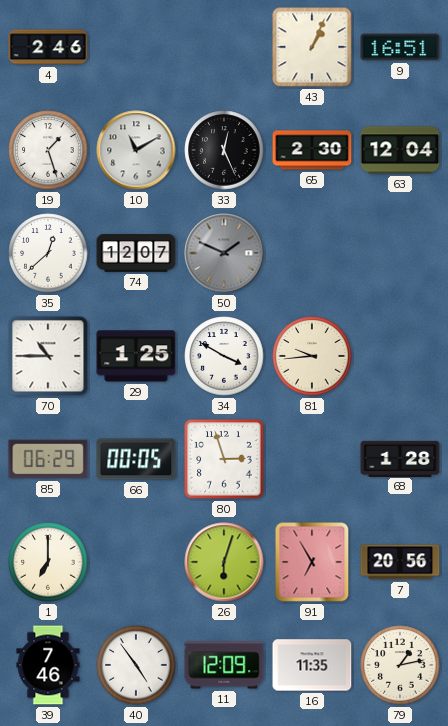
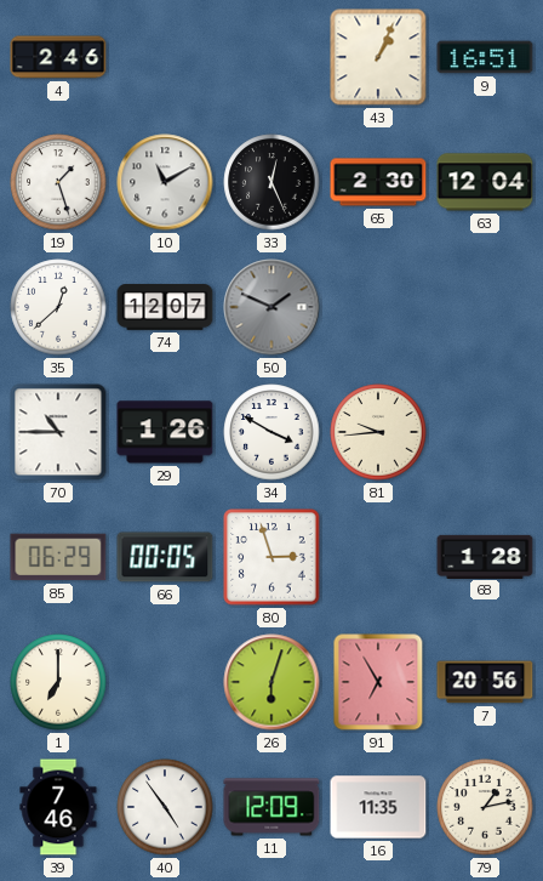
29: 1:25 -> 1:26 (165, 432)
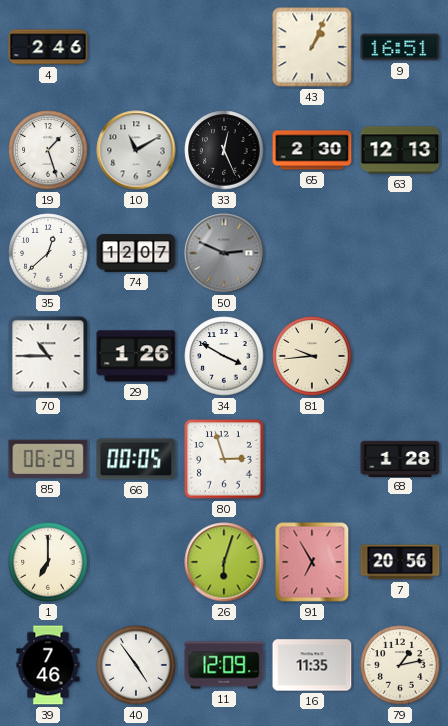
63: 12:04 -> 12:13 (400, 150)
50: 1:49 -> 2:49 (224, 253)
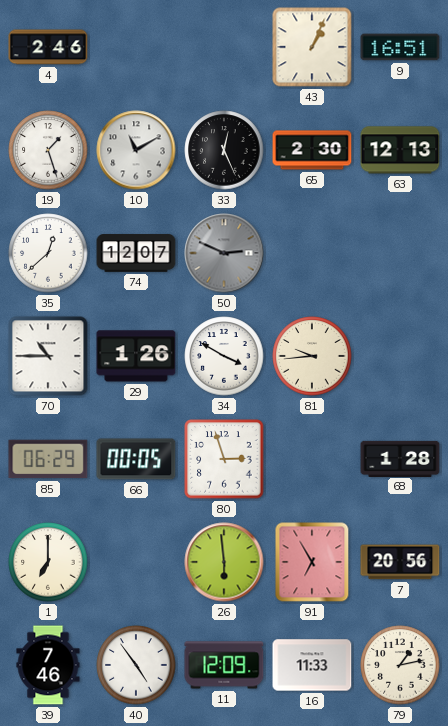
26: 6:03 -> 5:59 (224, 562)
16: 11:35 -> 11:33 (312, 665)
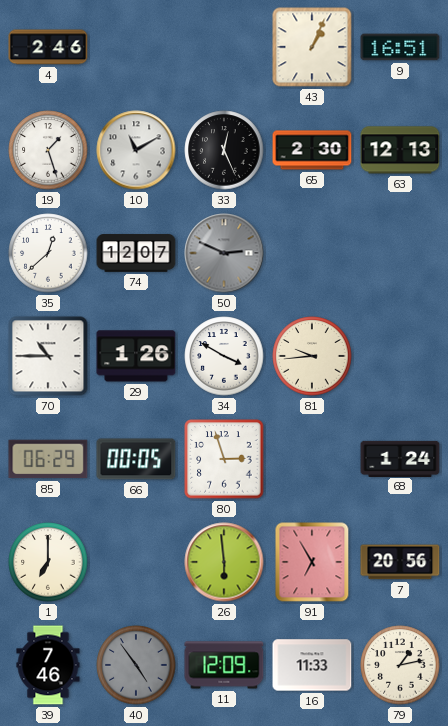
68: 1:28 -> 1:24 (400, 458)
40 dial: white -> grey (136, 665)
